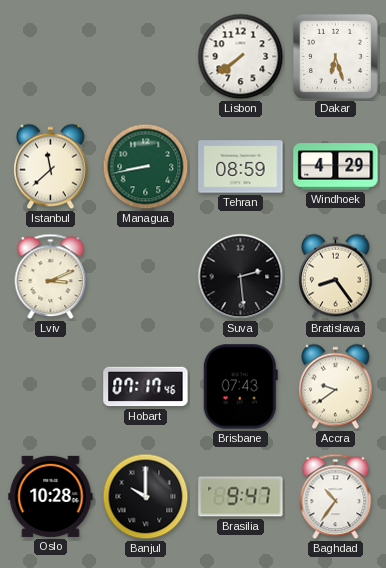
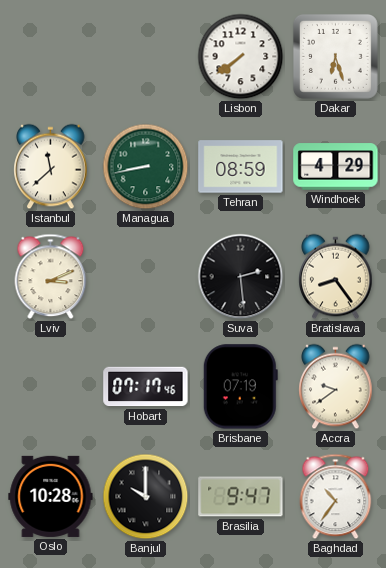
Brisbane: 07:43 -> 07:19 (240, 387)
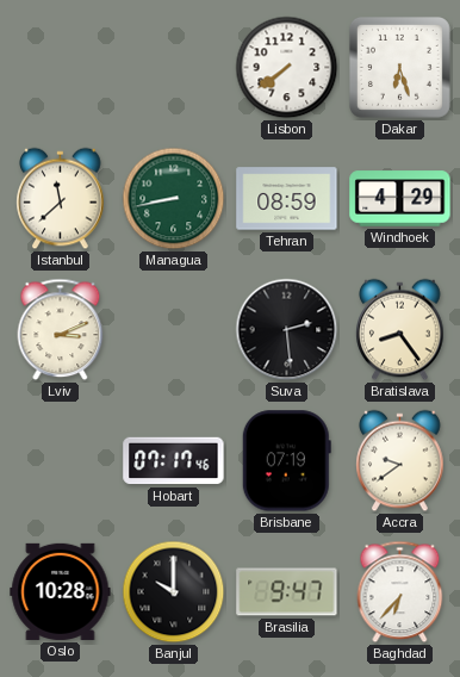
Baghdad: 10:36 -> 6:37 (400, 592)
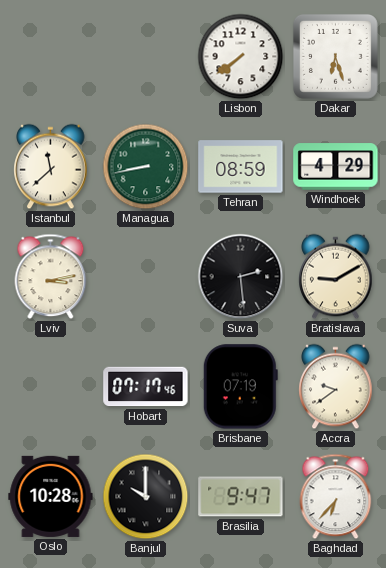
Lviv: 3:11 -> 3:13 (51, 277)
Bratislava: 8:24 -> 9:10 (336, 277)
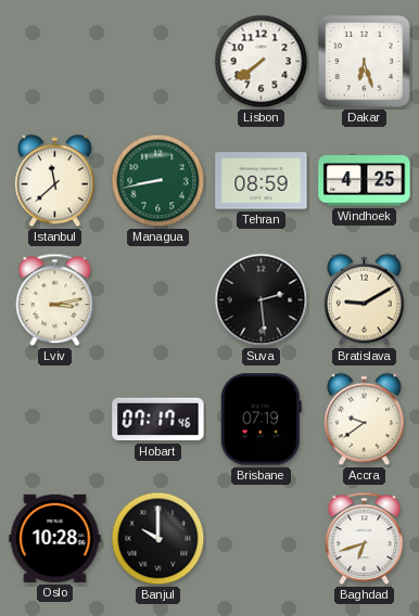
Windhoek: 4:29 -> 4:25 (365, 181)
Brasilia: 9:47 -> none (241, 497)
Baghdad: 6:37 -> 6:42 (365, 539)
